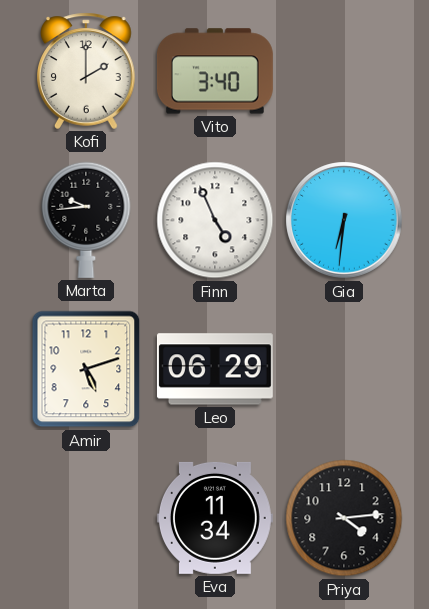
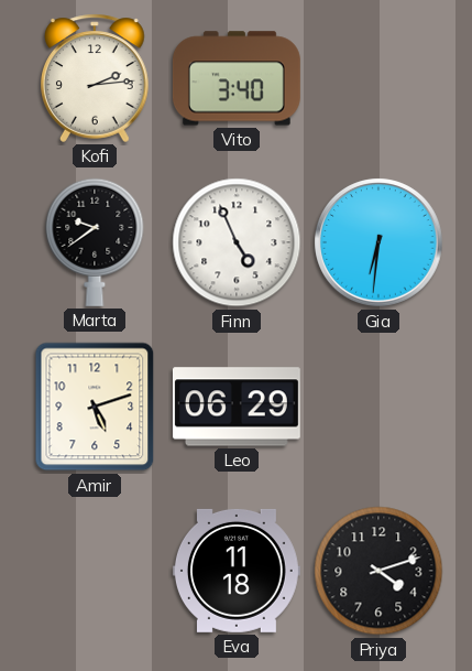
Kofi: 2:00 -> 2:14 (96, 78)
Marta: 9:44 -> 9:39 (95, 242)
Eva: 11:34 -> 11:18 (237, 571)
Priya: 4:14 -> 4:12 (378, 571)
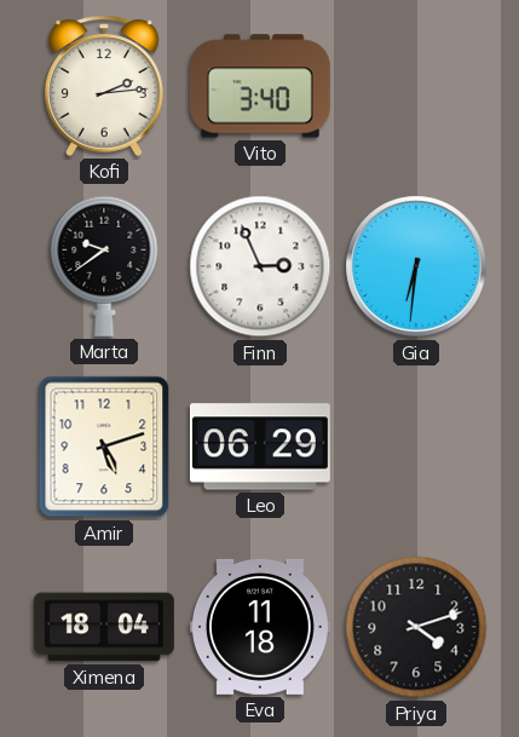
Finn: 4:56 -> 2:56 (260, 266)
Ximena: none -> 18:04 (104, 627)
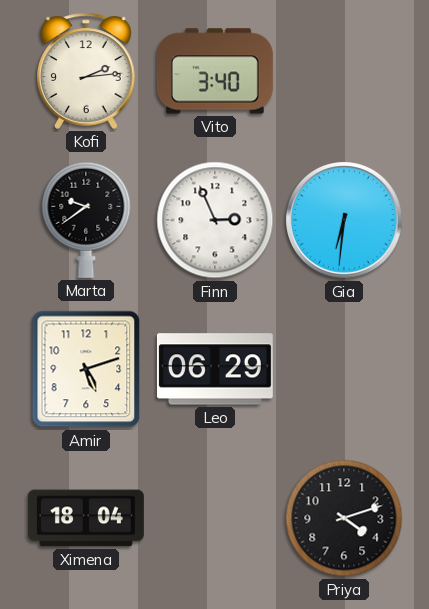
Eva: 11:18 -> none (260, 627)
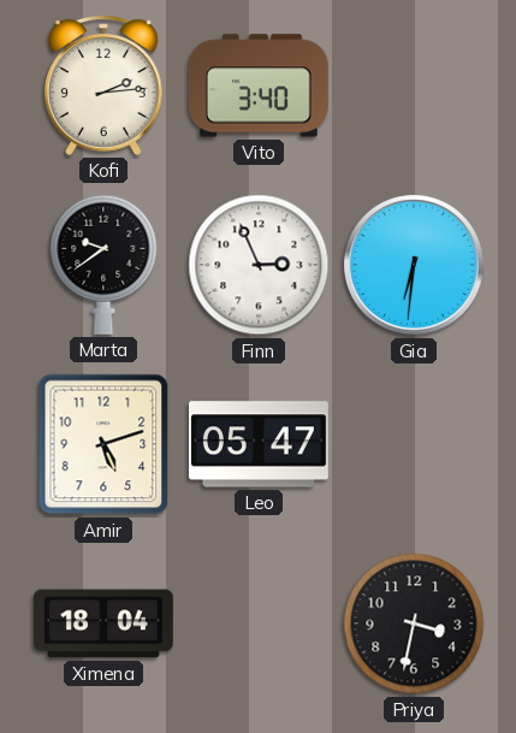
Leo: 06:29 -> 05:47 (259, 444)
Priya: 4:12 -> 3:32 (414, 623)
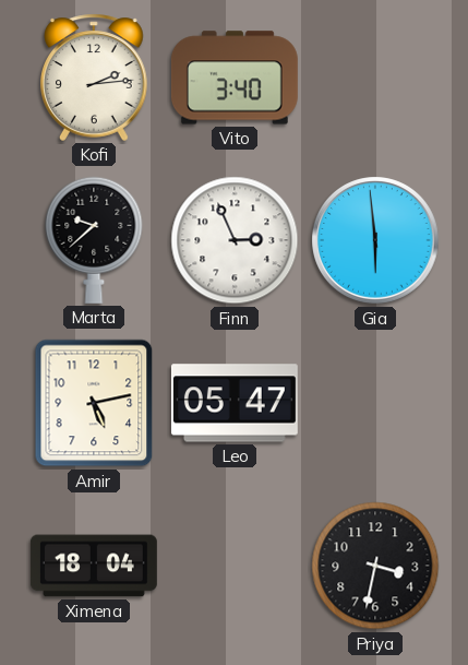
Marta: 9:39 -> 9:38 (94, 240)
Gia: 6:31 -> 5:59 (375, 240)
Amir: 5:12 -> 5:13 (94, 403)
